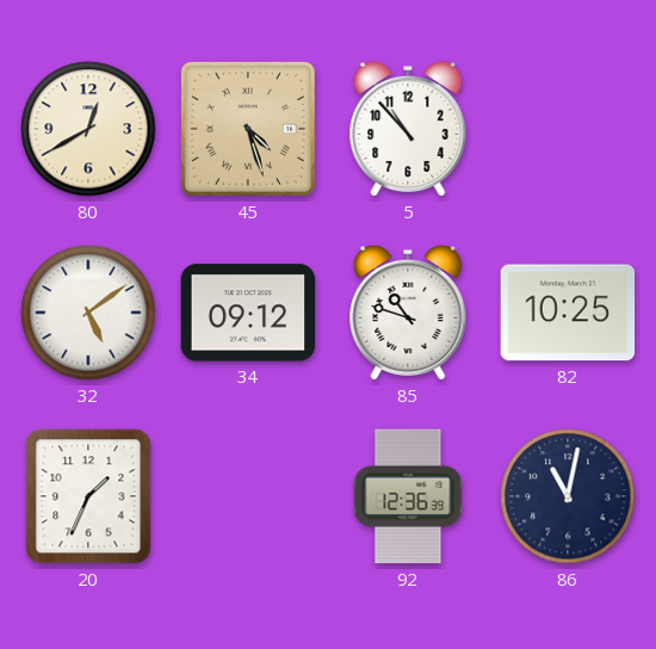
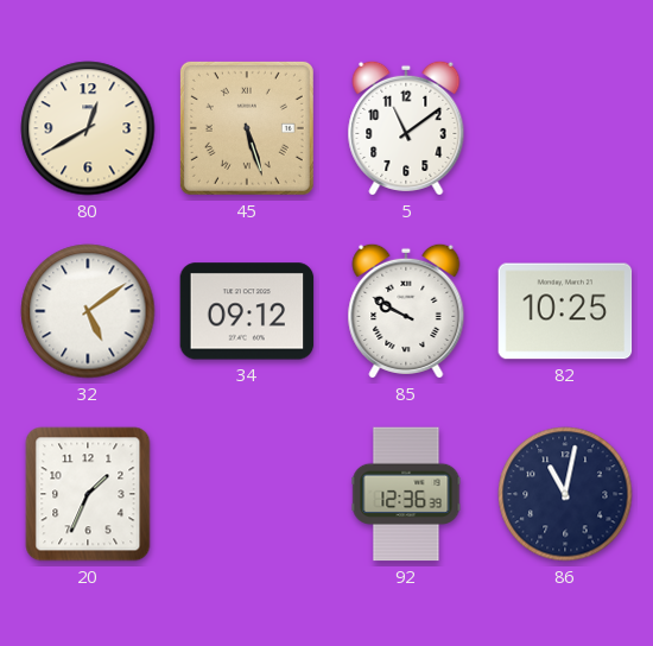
45: 4:27 -> 5:27 (247, 128)
5: 10:53 -> 11:09 (406, 128)
85: 10:48 -> 9:50 (406, 311)
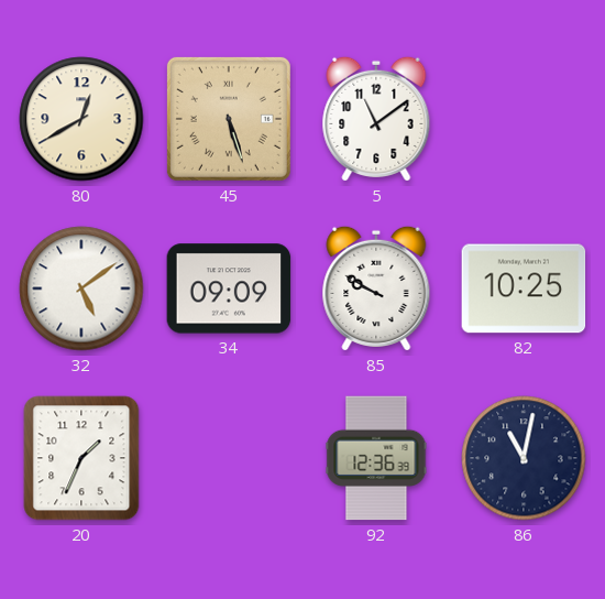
34: 09:12 -> 09:09 (229, 288)
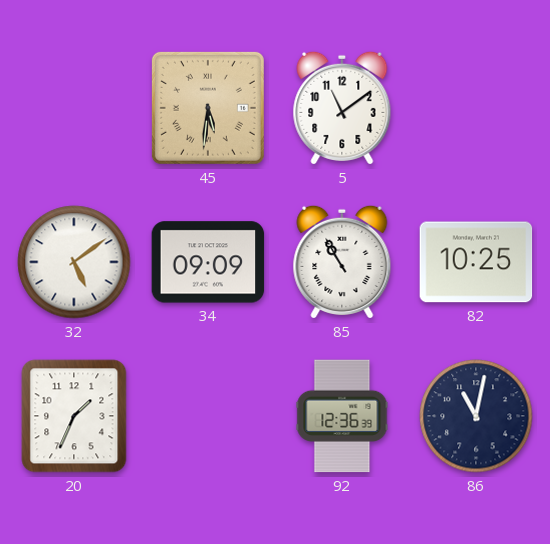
80: 12:40 -> none (81, 119)
45: 5:27 -> 5:31 (208, 108)
85: 9:50 -> 10:55 (342, 262)
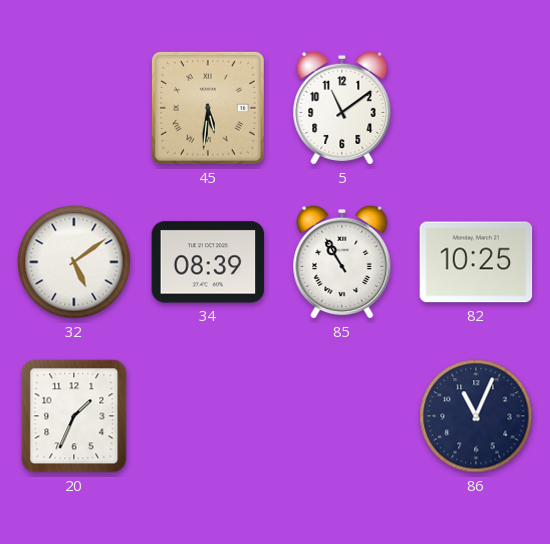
34: 09:09 -> 08:39 (208, 262)
92: 12:36 -> none (342, 416)
86: 11:02 -> 11:04 (476, 416)
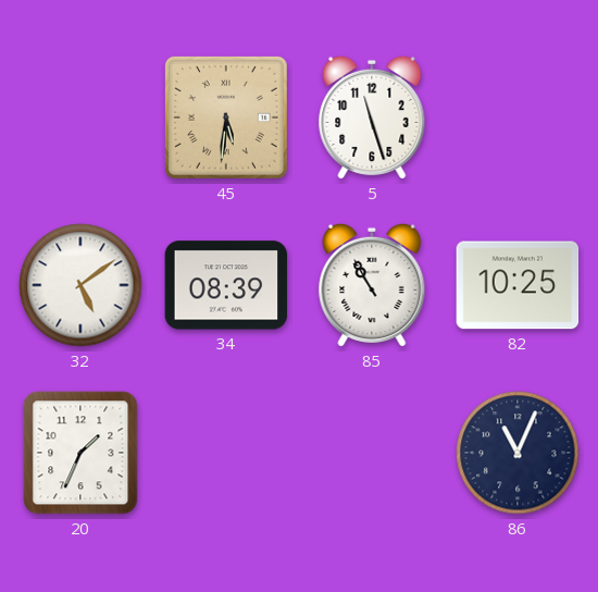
5: 11:09 -> 11:27 (372, 118)
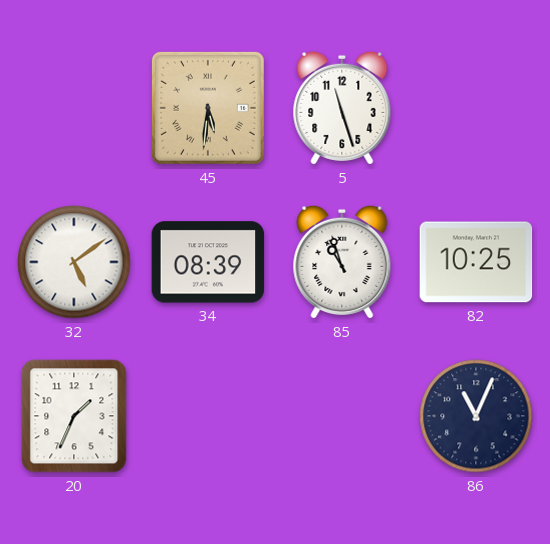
85: 10:55 -> 10:57 (342, 262)
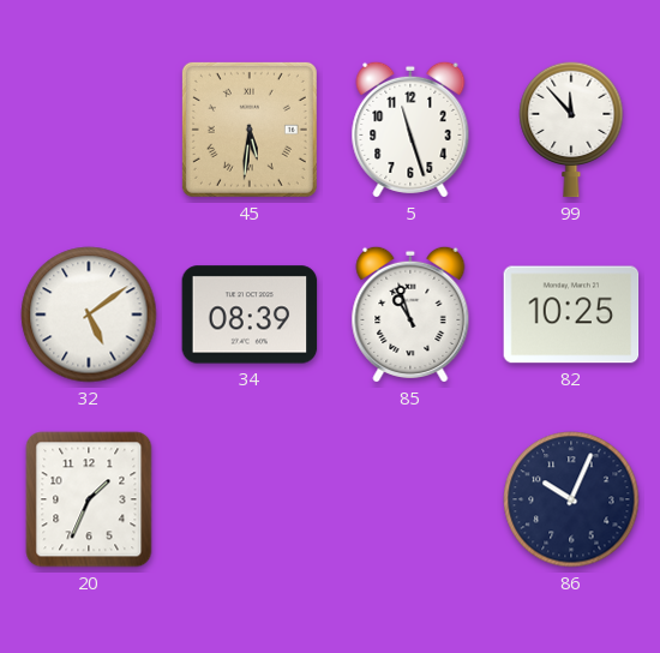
99: none -> 11:53 (571, 130)
86: 11:04 -> 10:04 (571, 499)
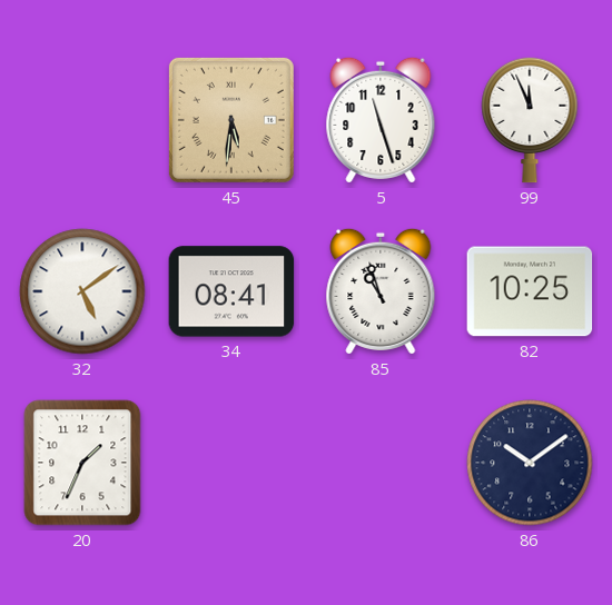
99: 11:53 -> 11:56 (530, 120)
34: 08:39 -> 08:41 (231, 291)
86: 10:04 -> 10:09 (530, 463)
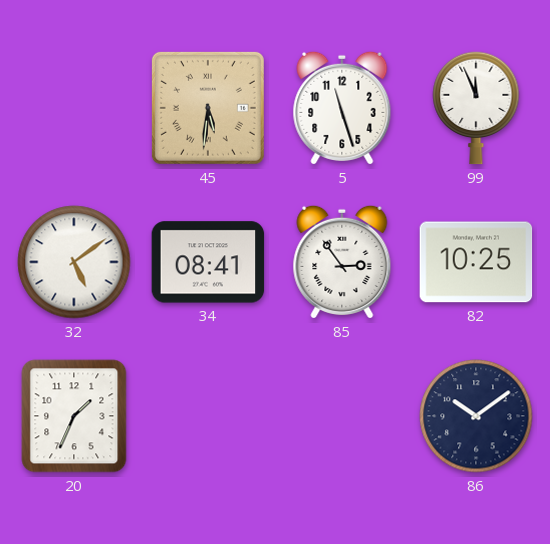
85: 10:57 -> 2:54 (342, 262)
